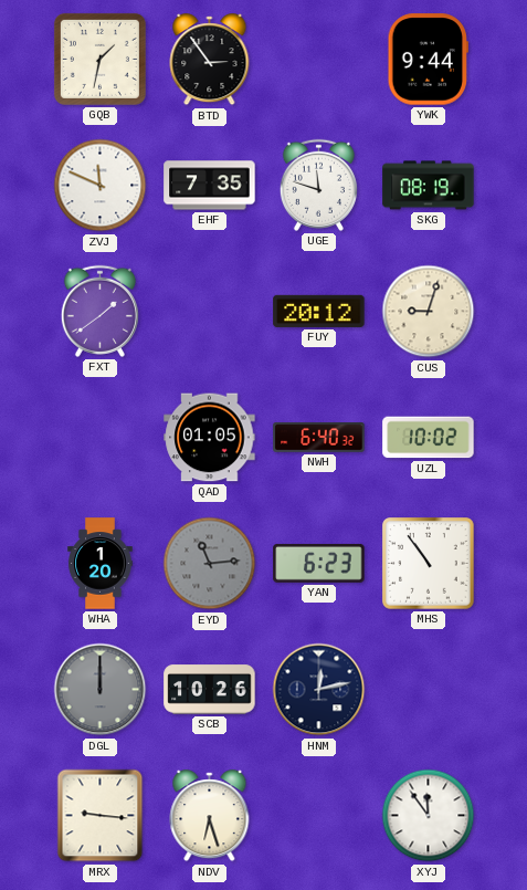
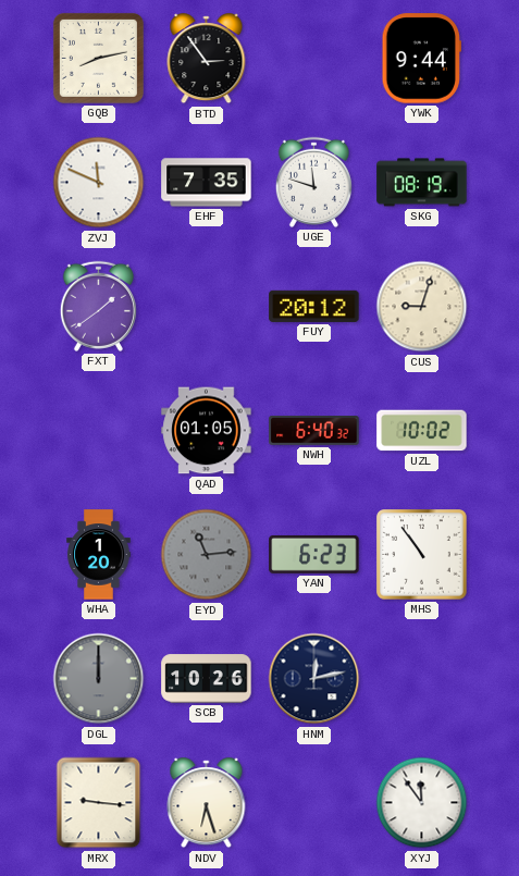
GQB: 1:32 -> 8:13 (98, 58)
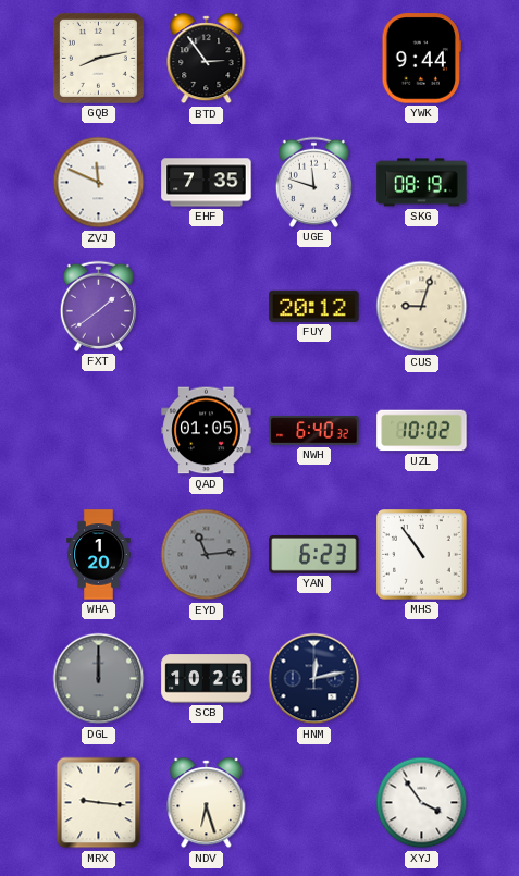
XYJ: 11:54 -> 3:54 (422, 803)
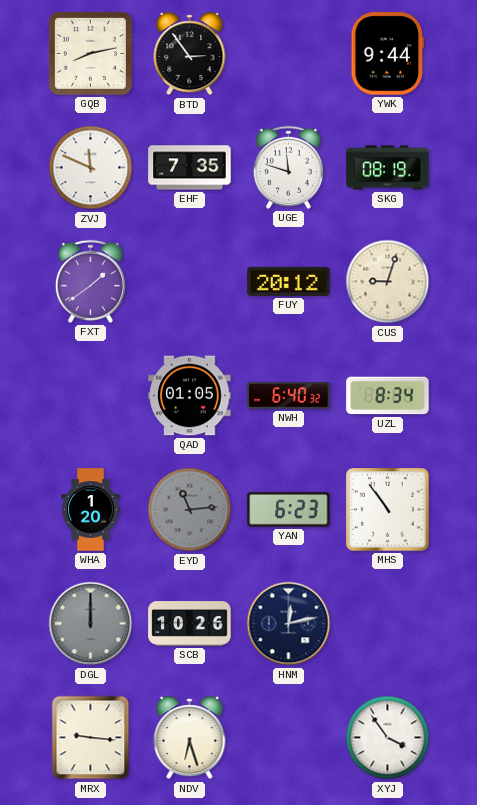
UZL: 10:02 -> 8:34 (388, 396)
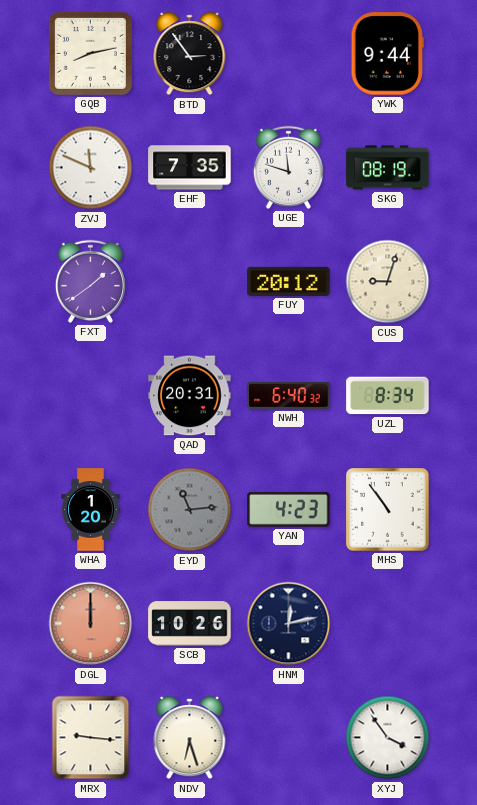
QAD: 01:05 -> 20:31 (190, 396)
YAN: 6:23 -> 4:23 (289, 509)
DGL dial: grey -> salmon (91, 624)
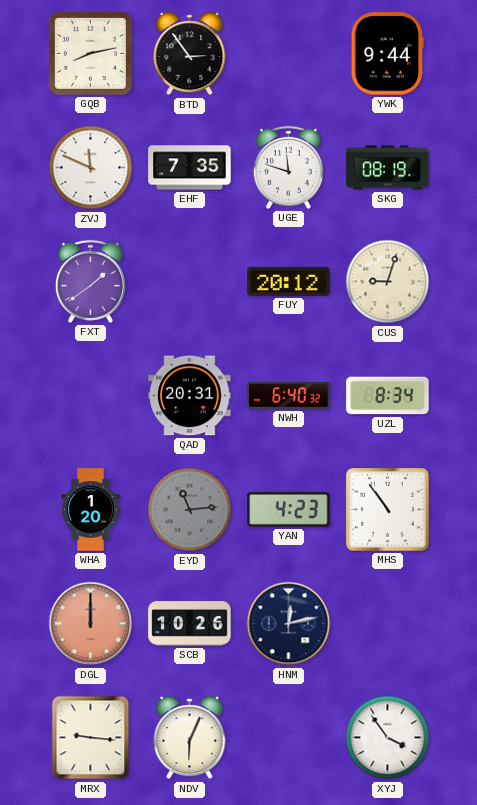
NDV: 6:27 -> 6:04 (190, 738)
